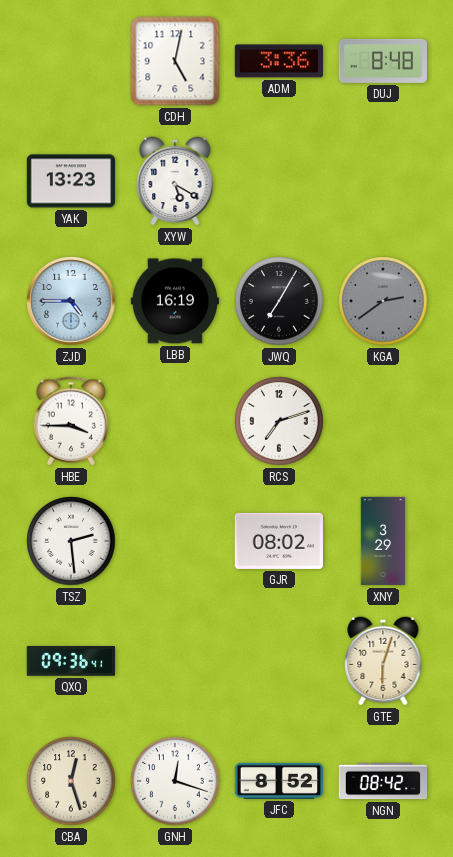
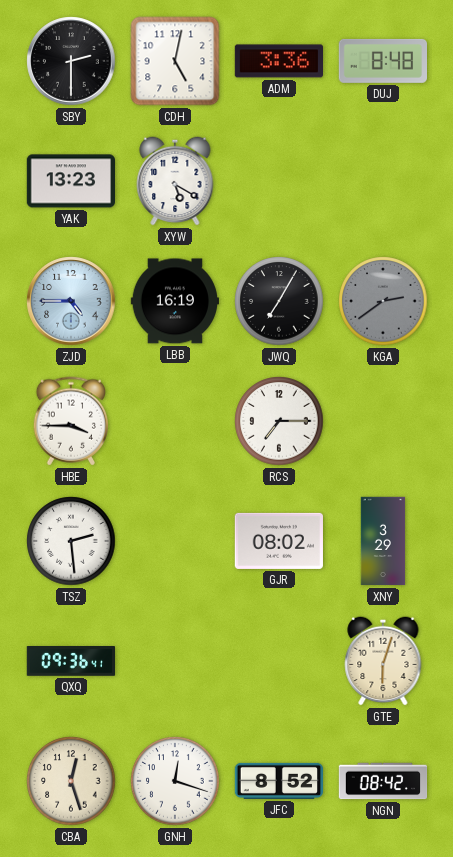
SBY: none -> 2:30 (71, 61)
RCS: 7:12 -> 7:15 (279, 421)
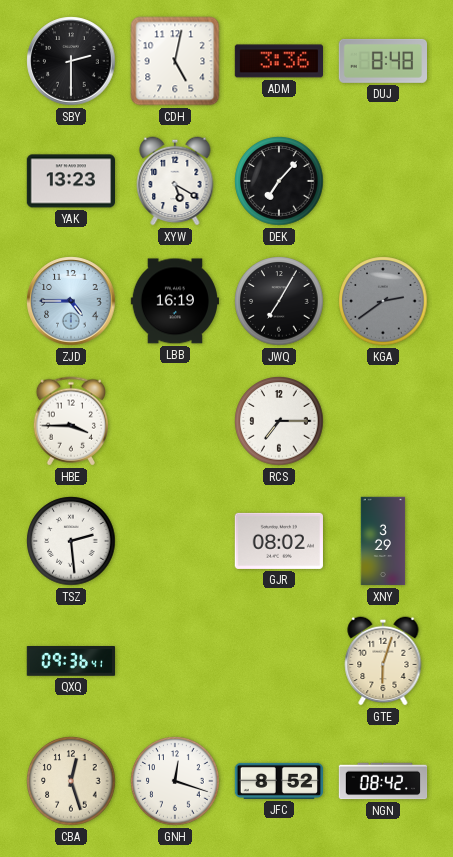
DEK: none -> 7:07 (279, 181)
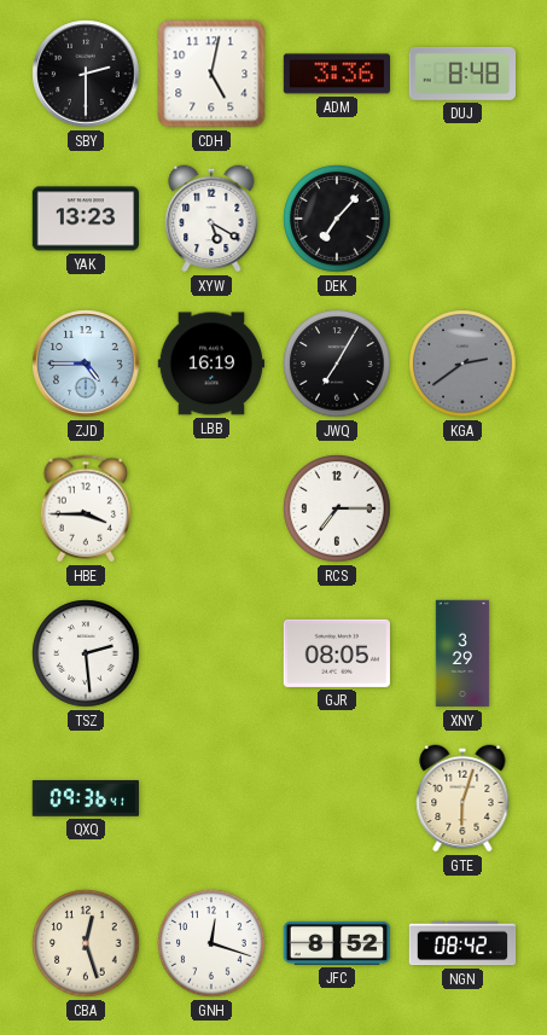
GJR: 08:02 -> 08:05 (337, 653)
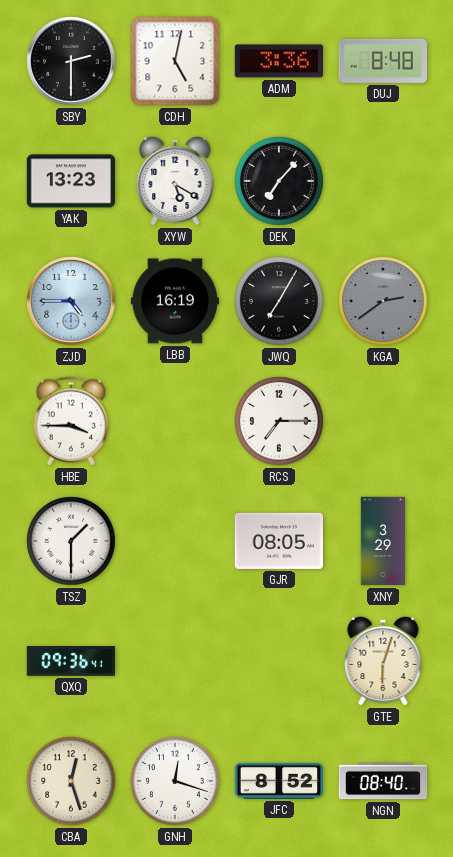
TSZ: 2:29 -> 1:30 (71, 541)
NGN: 08:42 -> 08:40 (383, 781)
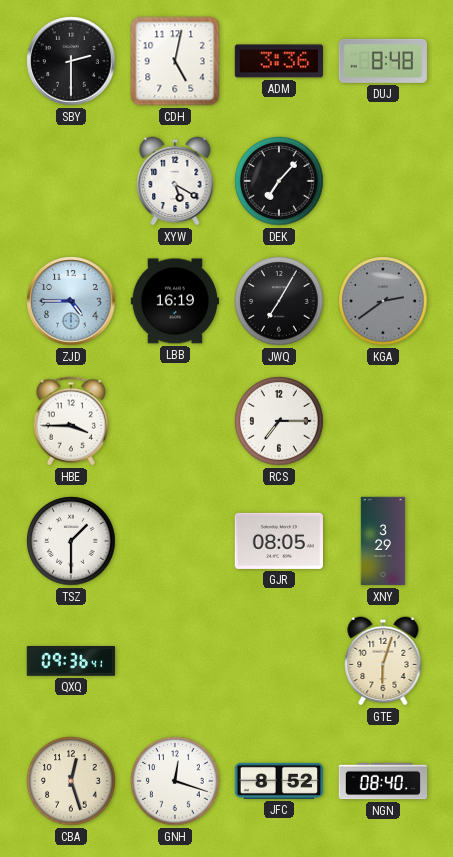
YAK: 13:23 -> none (70, 181)
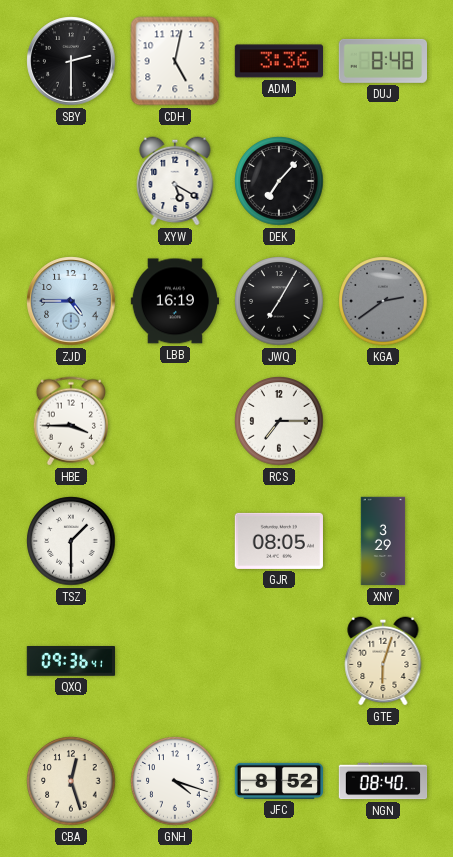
GNH: 12:18 -> 4:18 (175, 781)
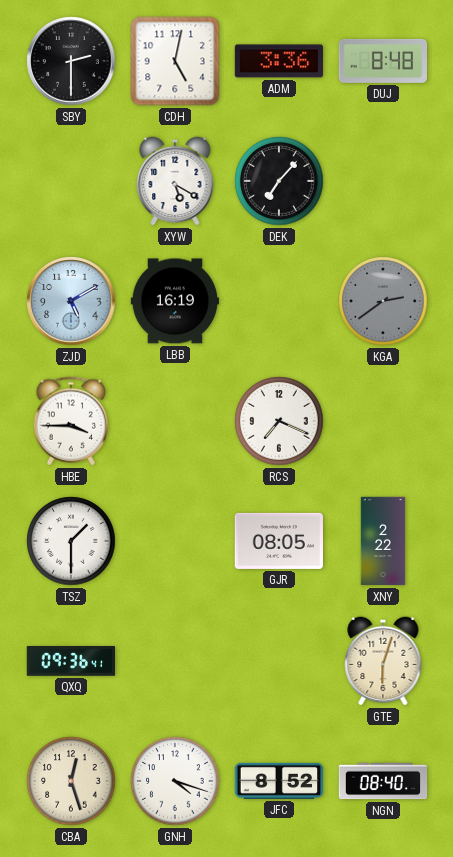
ZJD: 4:45 -> 5:10 (71, 301)
JWQ: 7:05 -> none (279, 301)
RCS: 7:15 -> 7:19 (279, 421)
XNY: 3:29 -> 2:22 (383, 541)
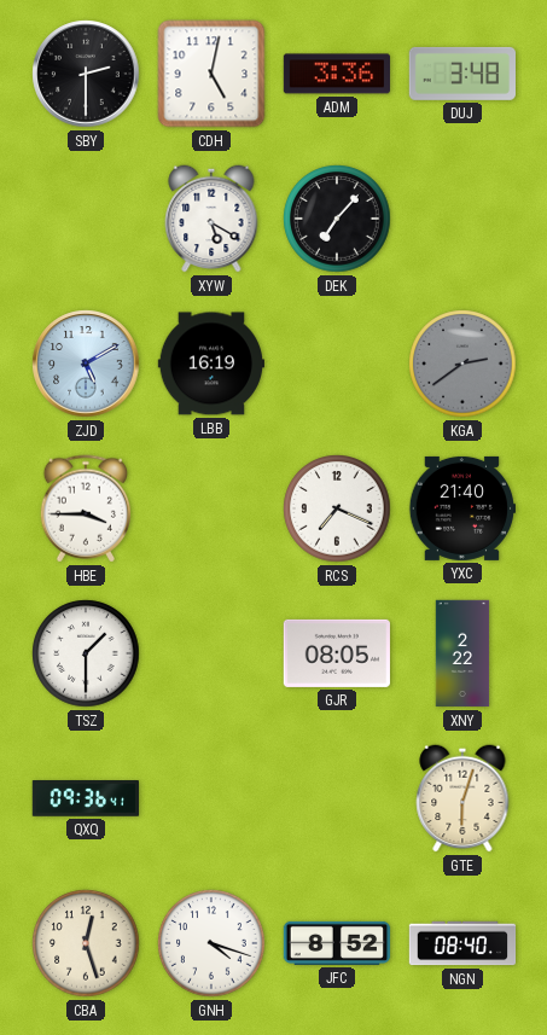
DUJ: 8:48 -> 3:48 (461, 74)
YXC: none -> 21:40 (461, 508)
